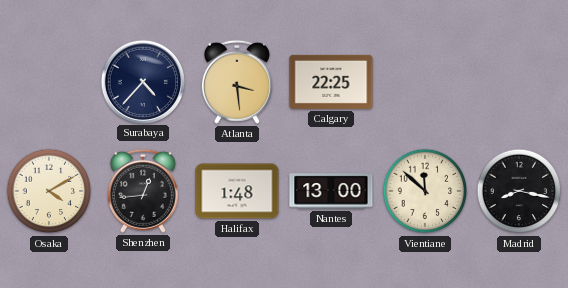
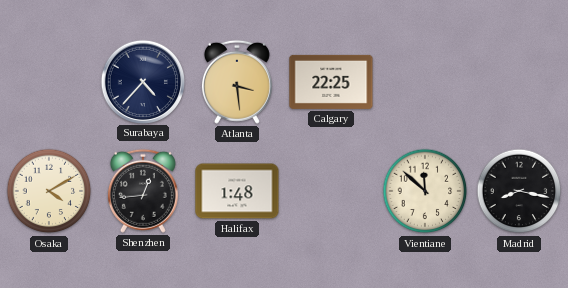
Nantes: 13:00 -> none (331, 191)
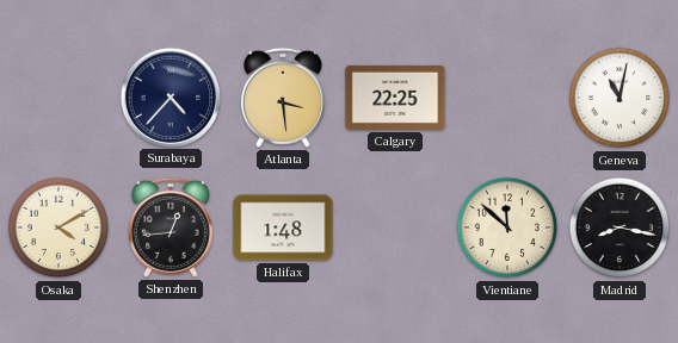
Geneva: none -> 11:02 (620, 98)
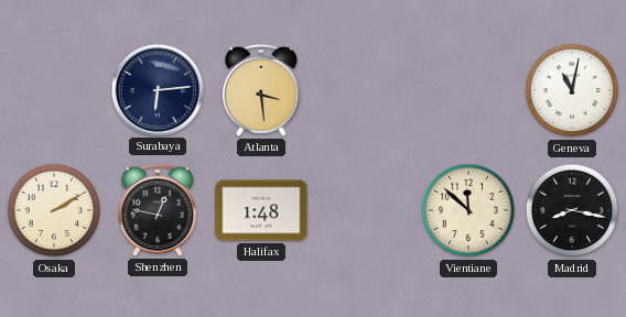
Surabaya: 4:37 -> 6:14 (156, 89)
Calgary: 22:25 -> none (395, 98)
Osaka: 4:10 -> 2:10 (54, 210)
Shenzhen: 12:44 -> 12:47 (158, 210)
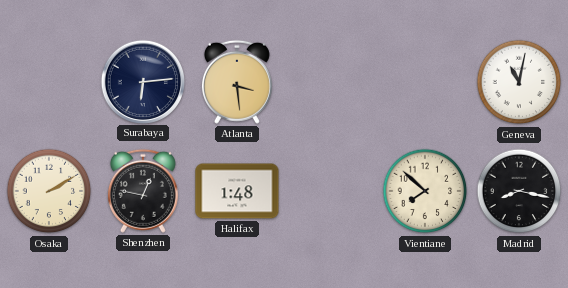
Vientiane: 11:52 -> 7:52 (425, 191)
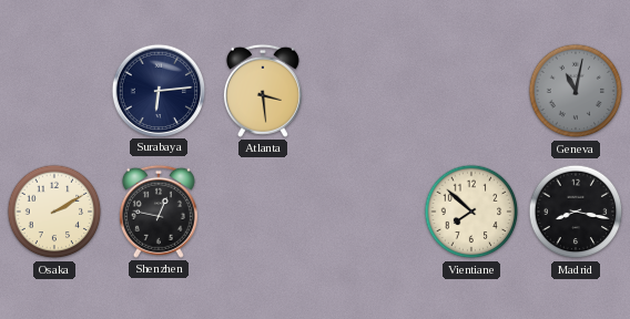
Geneva dial: white -> grey (576, 91)
Halifax: 1:48 -> none (237, 191)
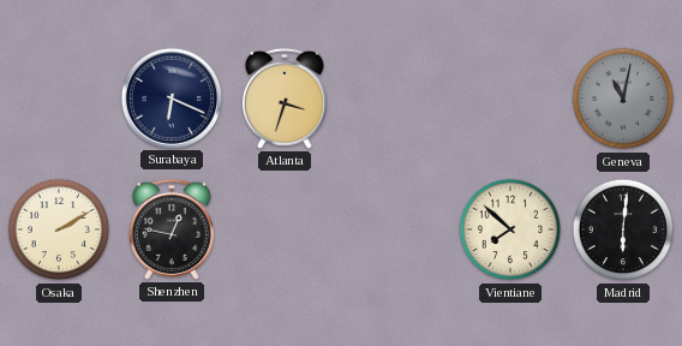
Surabaya: 6:14 -> 6:19 (170, 97)
Atlanta: 3:29 -> 3:33 (285, 99)
Madrid: 8:17 -> 6:01 (623, 229)
